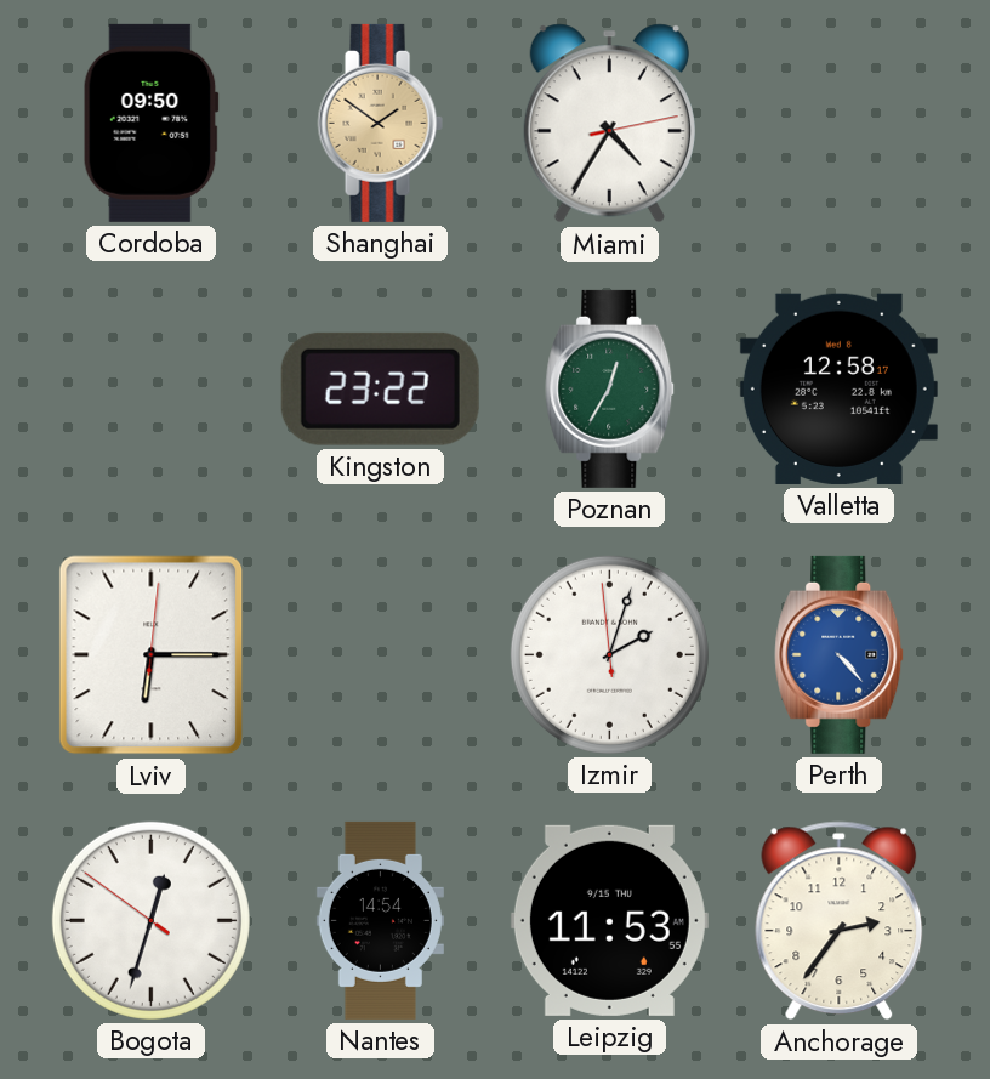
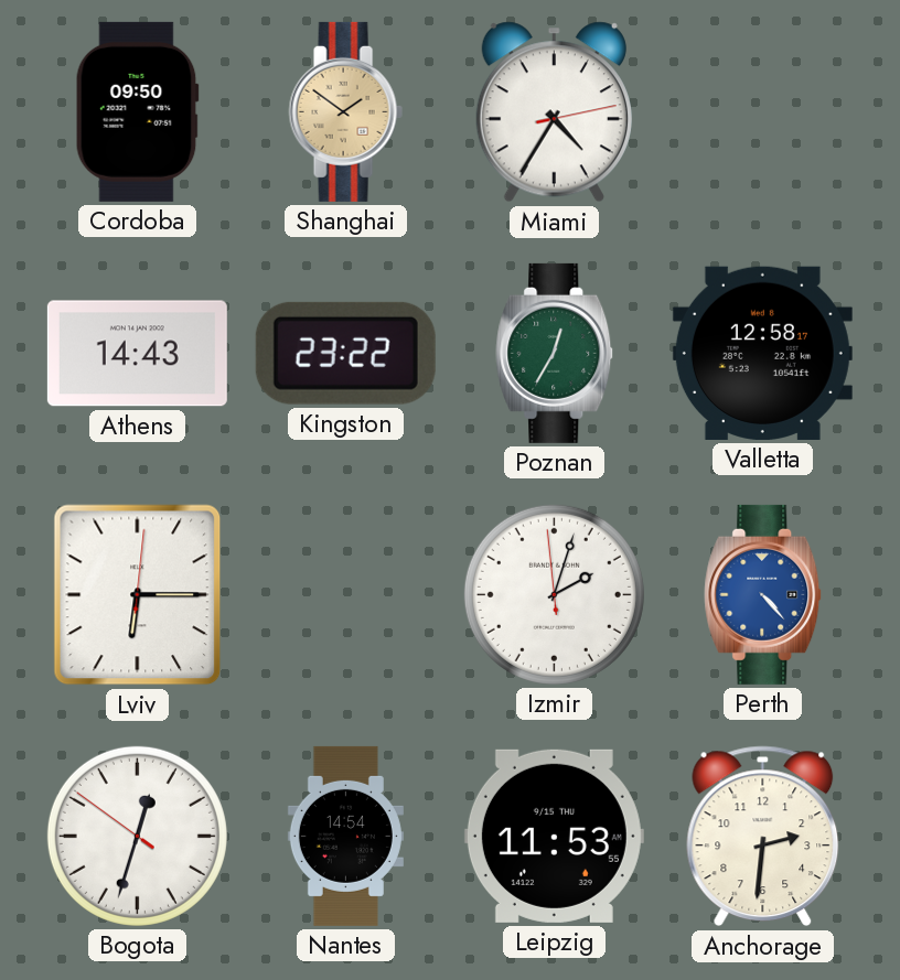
Athens: none -> 14:43 (137, 354)
Anchorage: 2:36 -> 2:31 (763, 837)
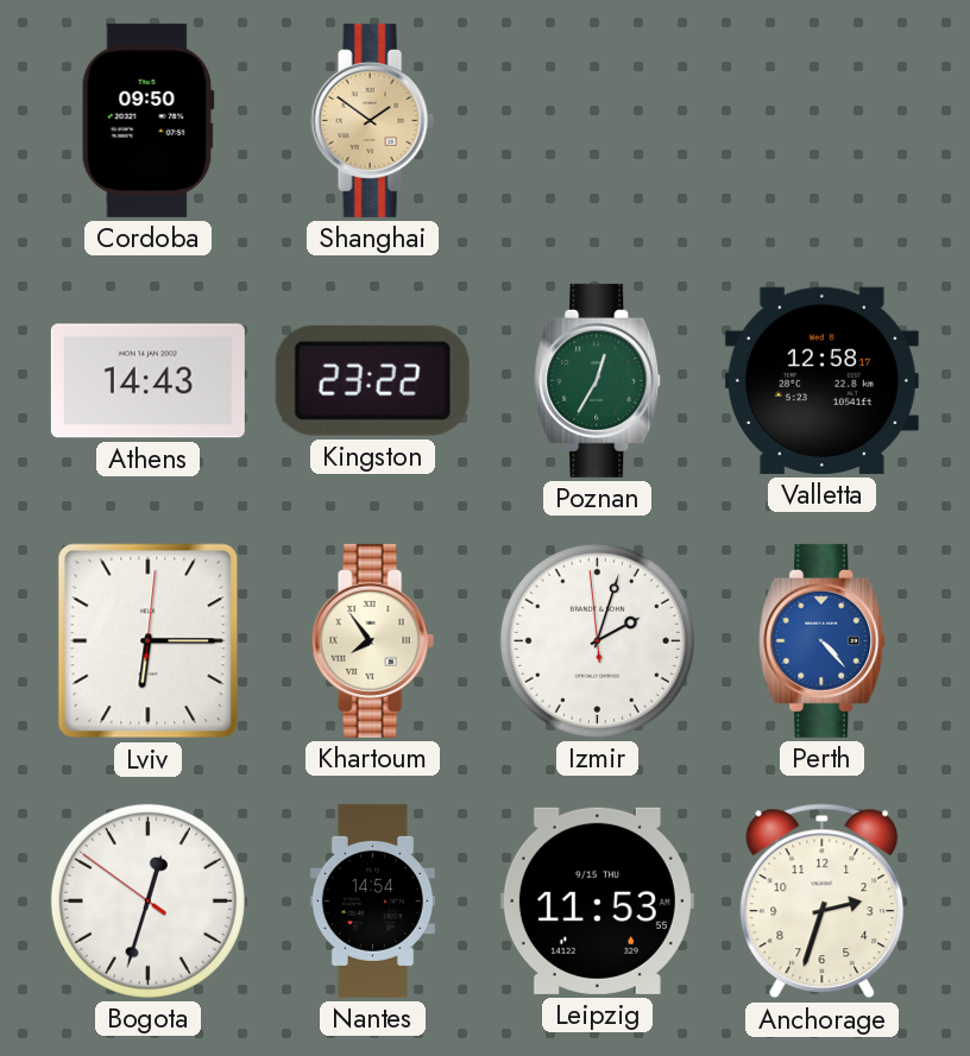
Miami: 4:35 -> none (554, 112)
Khartoum: none -> 7:54 (372, 640)
Anchorage: 2:31 -> 2:33 (823, 902)
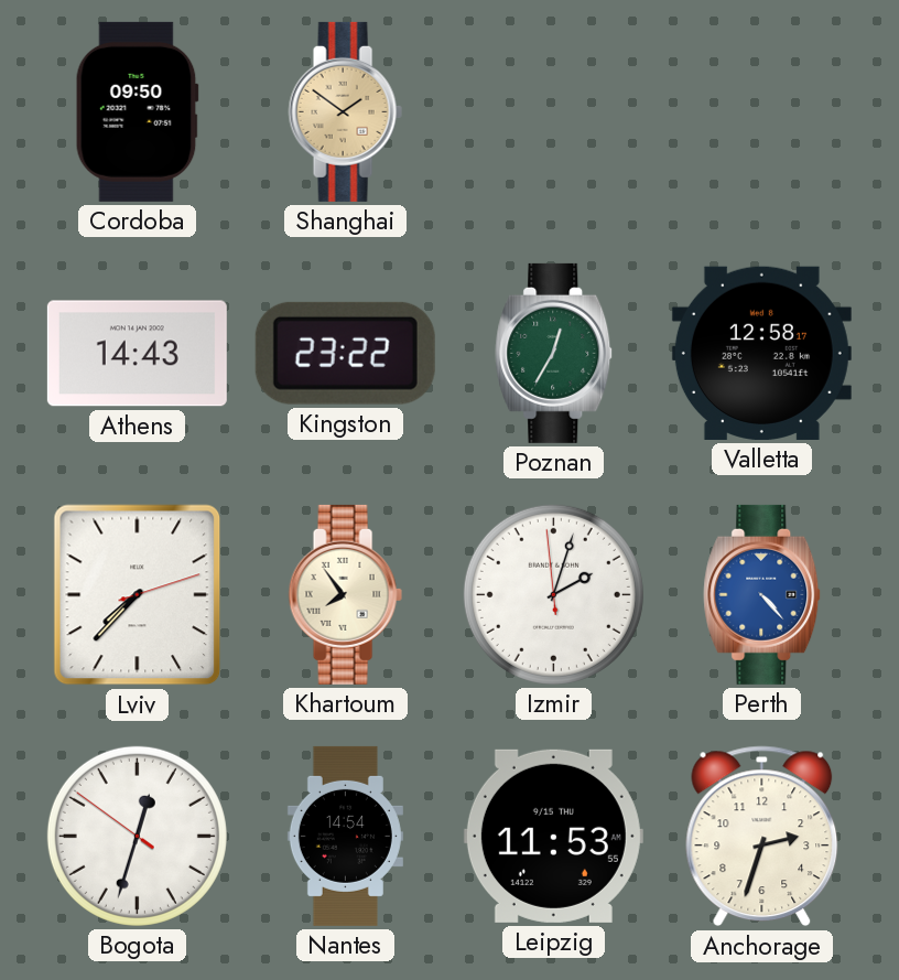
Lviv: 6:15 -> 7:37 (138, 595)
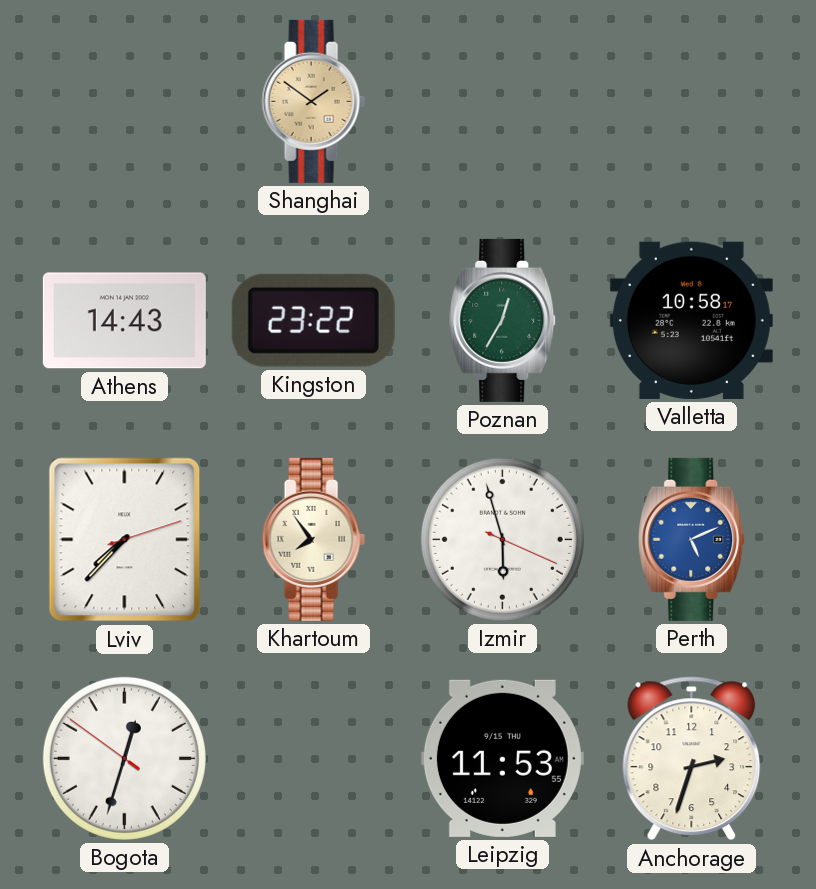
Cordoba: 09:50 -> none (137, 111)
Valletta: 12:58 -> 10:58 (691, 320)
Izmir: 2:02 -> 5:57 (502, 539)
Perth: 4:23 -> 5:11 (692, 539)
Nantes: 14:54 -> none (345, 836)
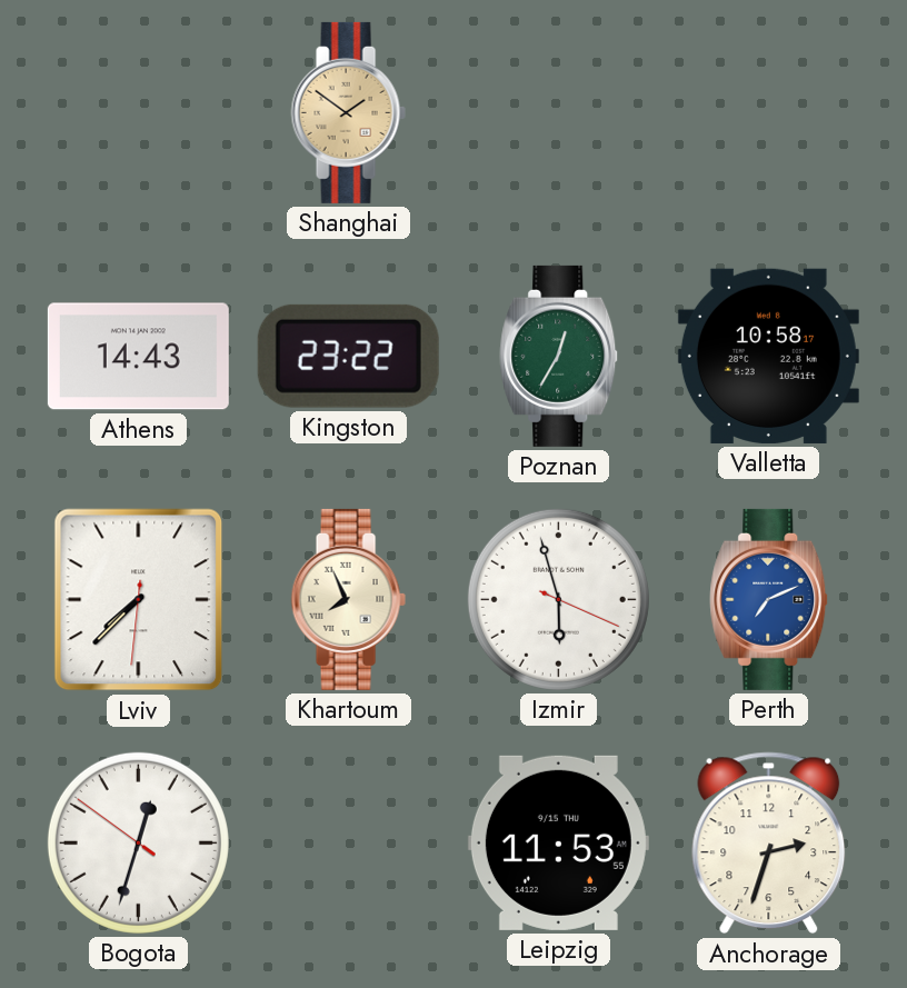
Lviv: 7:37:12 -> 7:37:31 (139, 600)
Khartoum: 7:54 -> 7:56 (348, 599)
Perth: 5:11 -> 7:11 (769, 599)
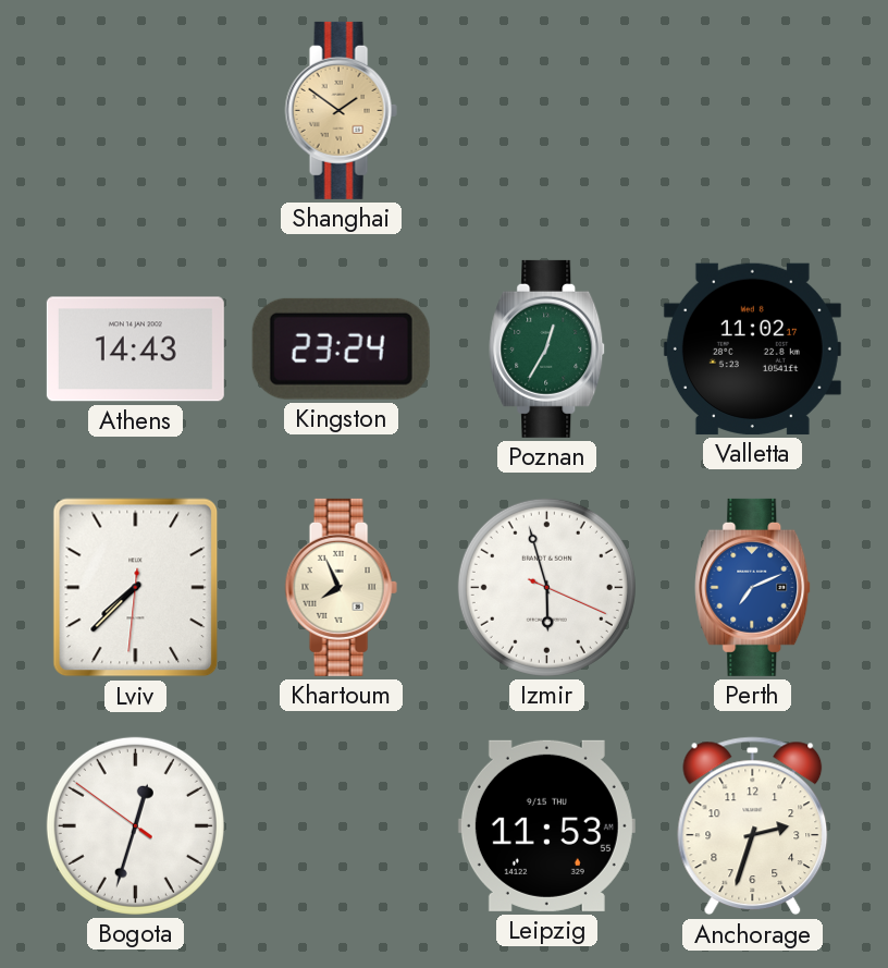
Kingston: 23:22 -> 23:24 (341, 348)
Valletta: 10:58 -> 11:02 (752, 348)
